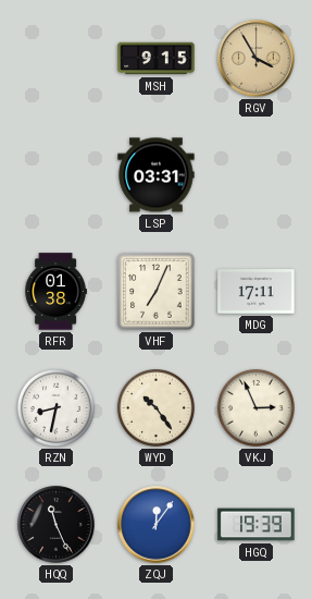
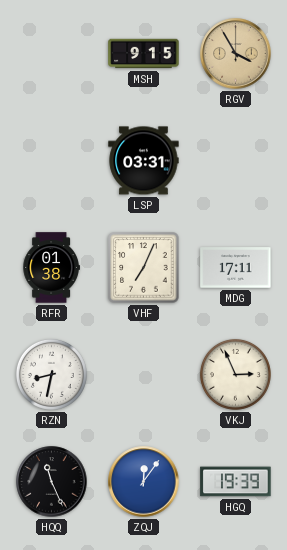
WYD: 10:24 -> none (155, 407)
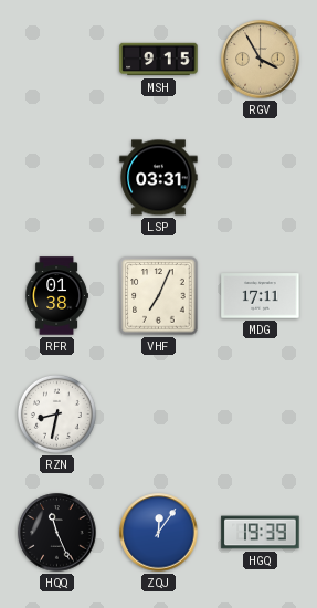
VKJ: 2:56 -> none (235, 374)
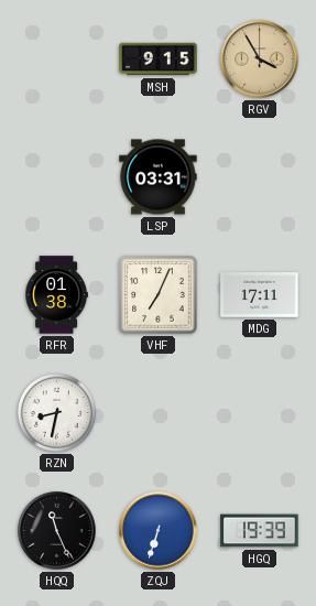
ZQJ: 12:06 -> 6:33 (159, 531)
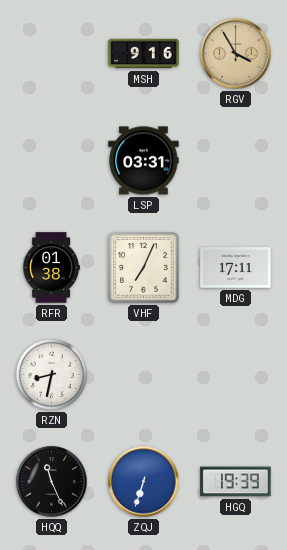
MSH: 9:15 -> 9:16 (144, 54)
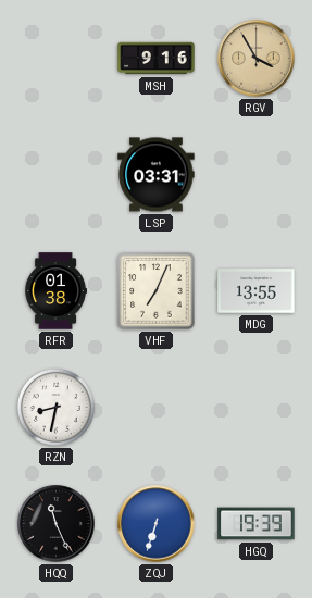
MDG: 17:11 -> 13:55 (257, 291)
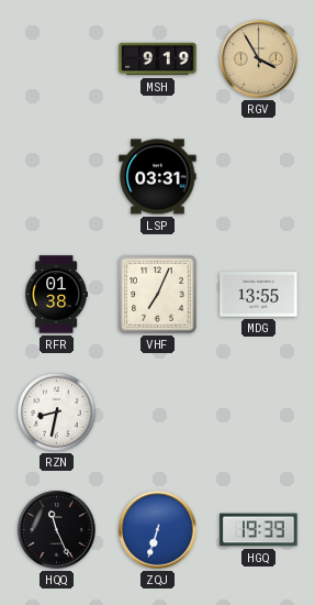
MSH: 9:16 -> 9:19 (158, 59)
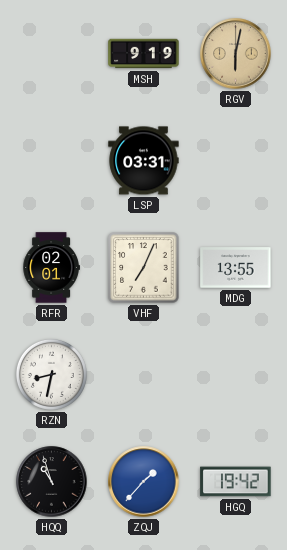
RGV: 3:55 -> 6:02 (236, 54)
RFR: 01:38 -> 02:01 (51, 268)
HQQ: 11:26 -> 10:57 (52, 482)
ZQJ: 6:33 -> 1:37 (144, 482)
HGQ: 19:39 -> 19:42 (236, 482)
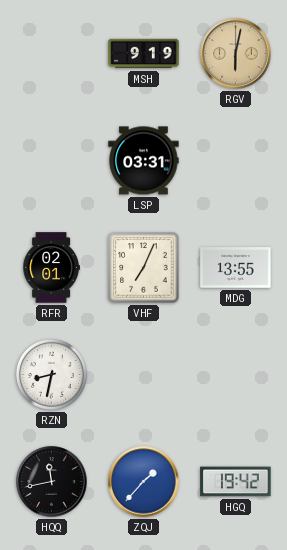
HQQ: 10:57 -> 11:43 (52, 482)
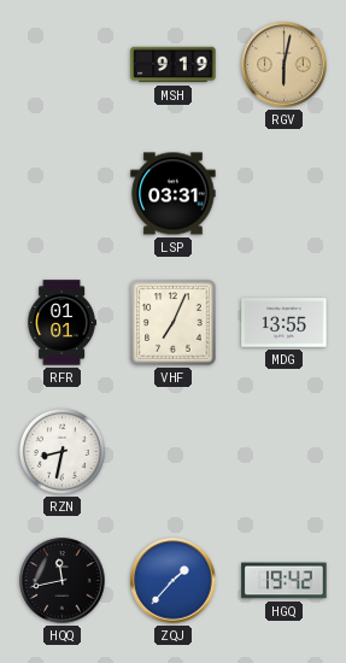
RFR: 02:01 -> 01:01 (61, 323)
